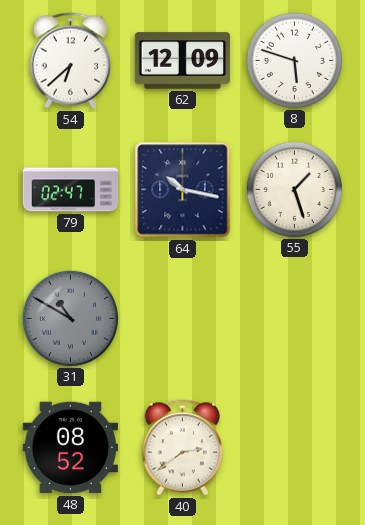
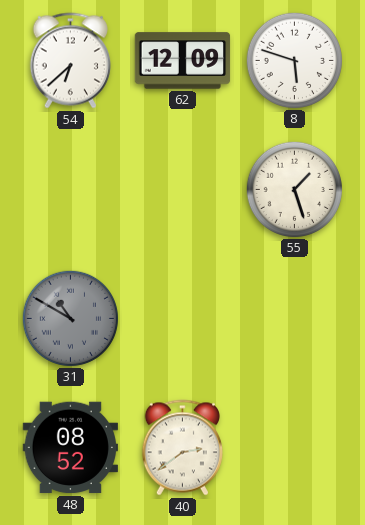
79: 02:47 -> none (71, 190)
64: 10:17 -> none (183, 190)
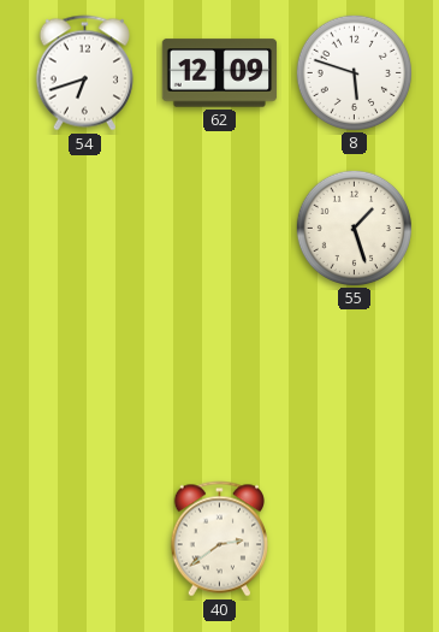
54: 6:38 -> 6:42 (84, 73)
31: 10:50 -> none (70, 318)
48: 08:52 -> none (70, 448)
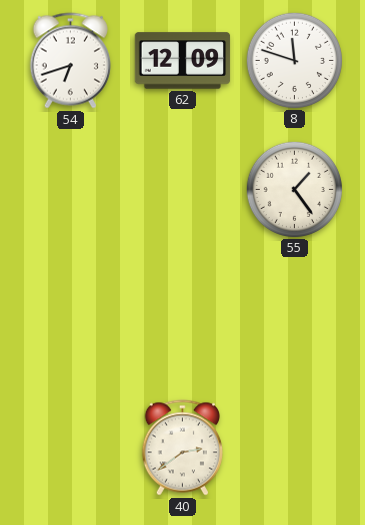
8: 5:48 -> 11:48 (294, 60)
55: 1:27 -> 1:24 (294, 189)
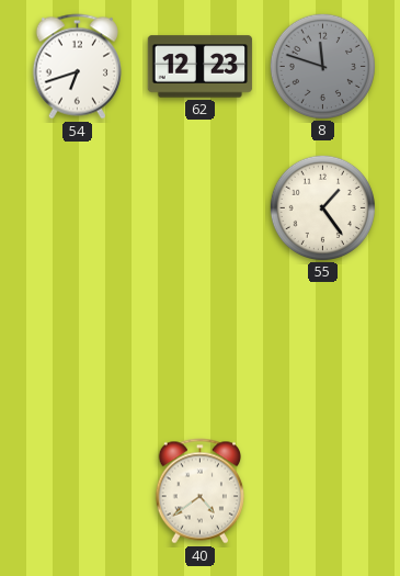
62: 12:09 -> 12:23 (201, 67)
8 dial: white -> grey (322, 66)
40: 2:39 -> 4:39 (199, 492)
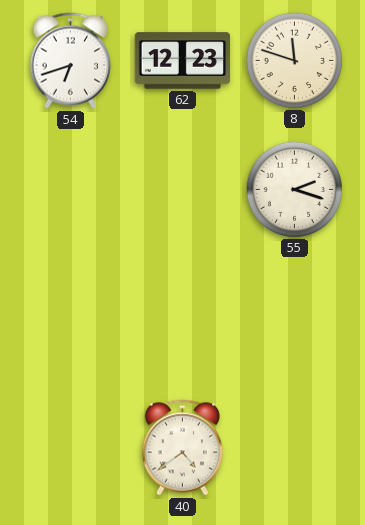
8 dial: grey -> cream (294, 60)
55: 1:24 -> 2:18 (294, 189)
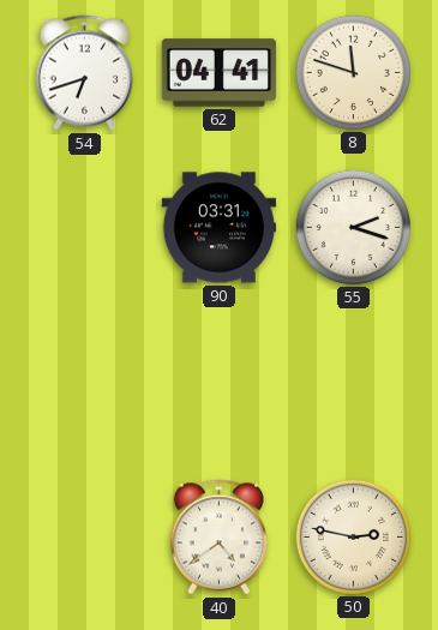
62: 12:23 -> 04:41 (220, 73)
90: none -> 03:31 (220, 228)
50: none -> 2:47 (353, 536)
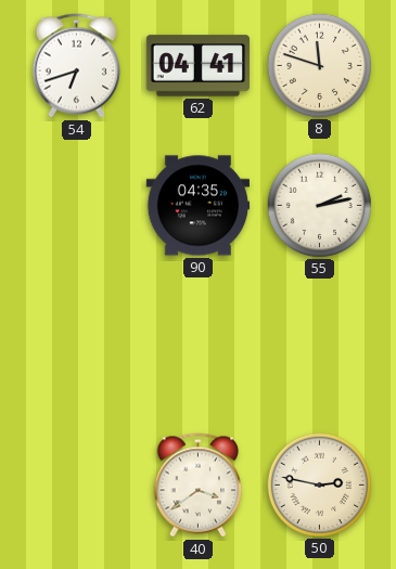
90: 03:31 -> 04:35 (199, 206)
55: 2:18 -> 2:13 (319, 205)
40: 4:39 -> 3:39 (197, 486)
